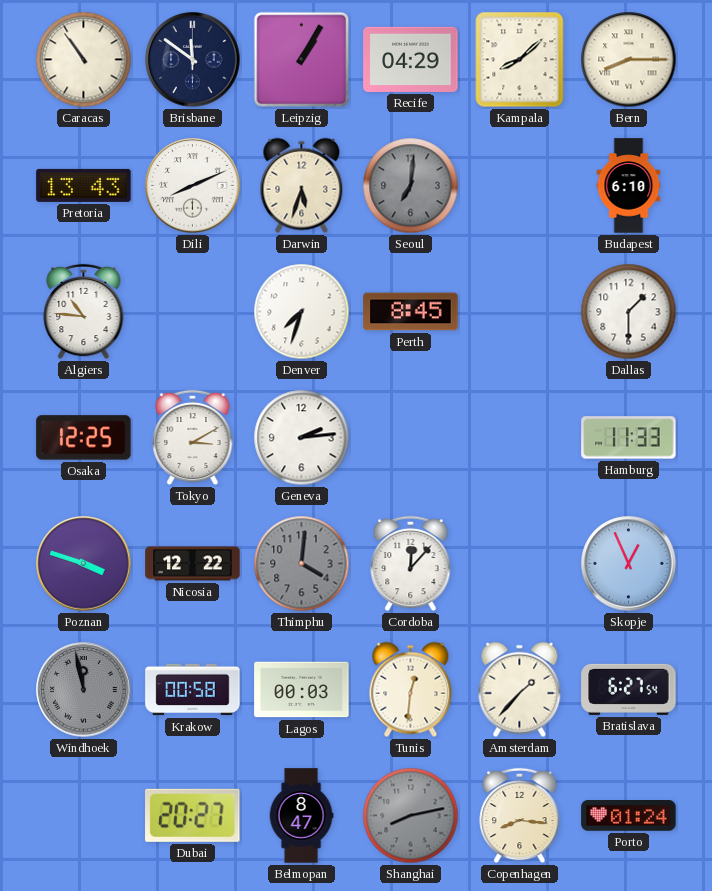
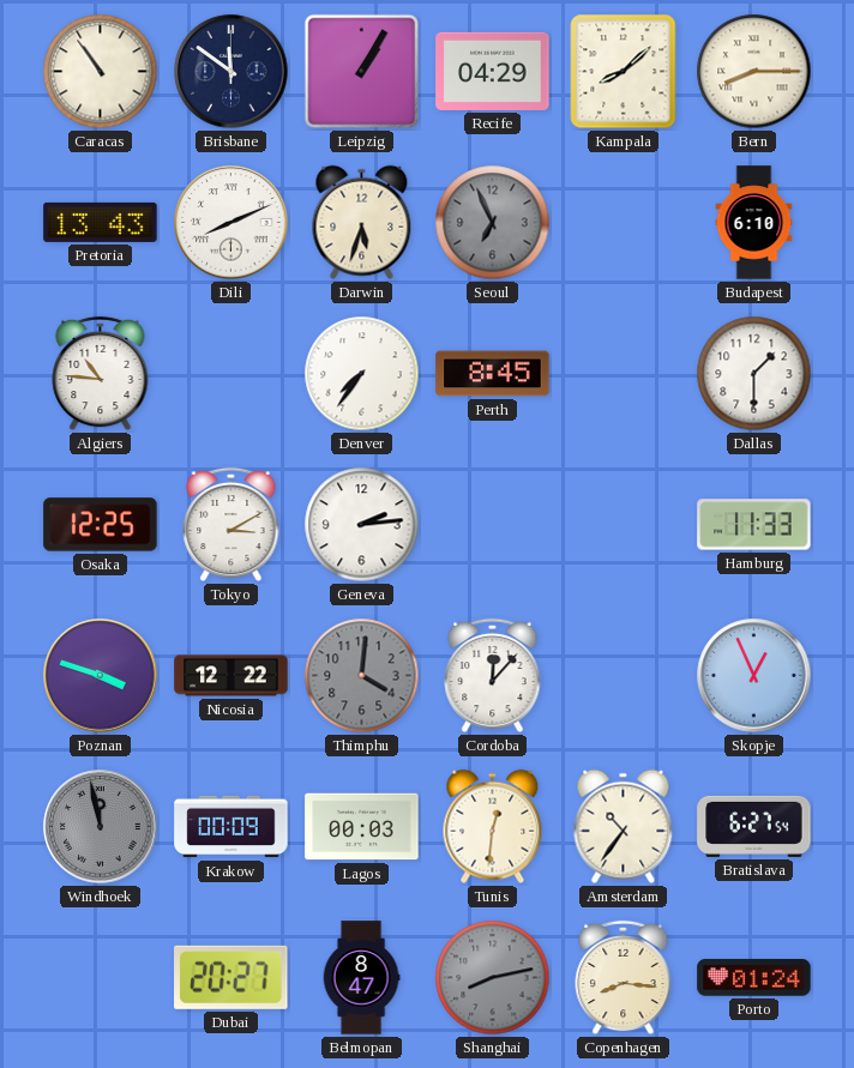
Seoul: 7:01 -> 6:56 (493, 223)
Denver: 7:33 -> 7:36 (362, 374)
Krakow: 00:58 -> 00:09 (231, 827)
Amsterdam: 1:37 -> 10:36 (624, 827)
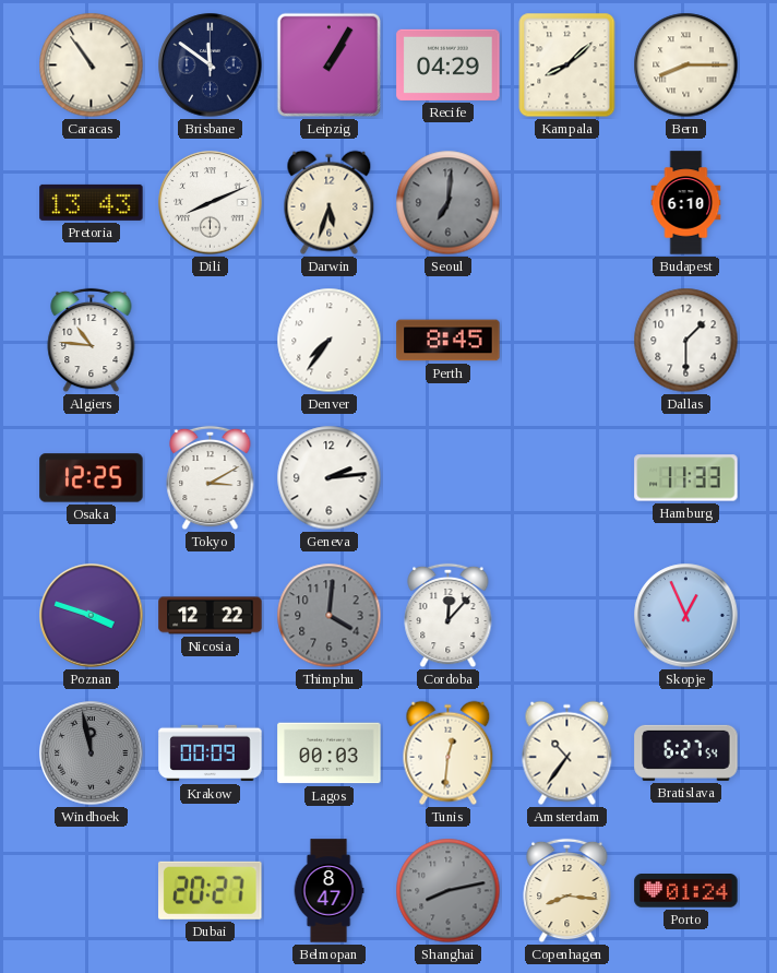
Seoul: 6:56 -> 7:01 (449, 203)
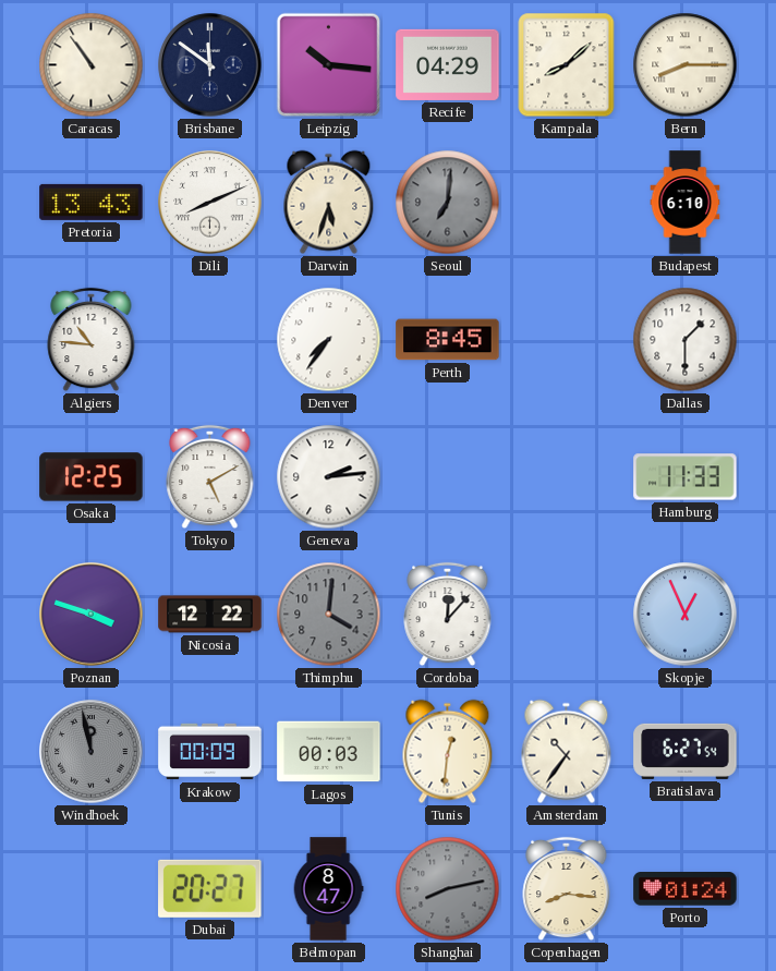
Leipzig: 1:05 -> 10:16 (329, 65)
Tokyo: 3:10 -> 5:10 (210, 477)
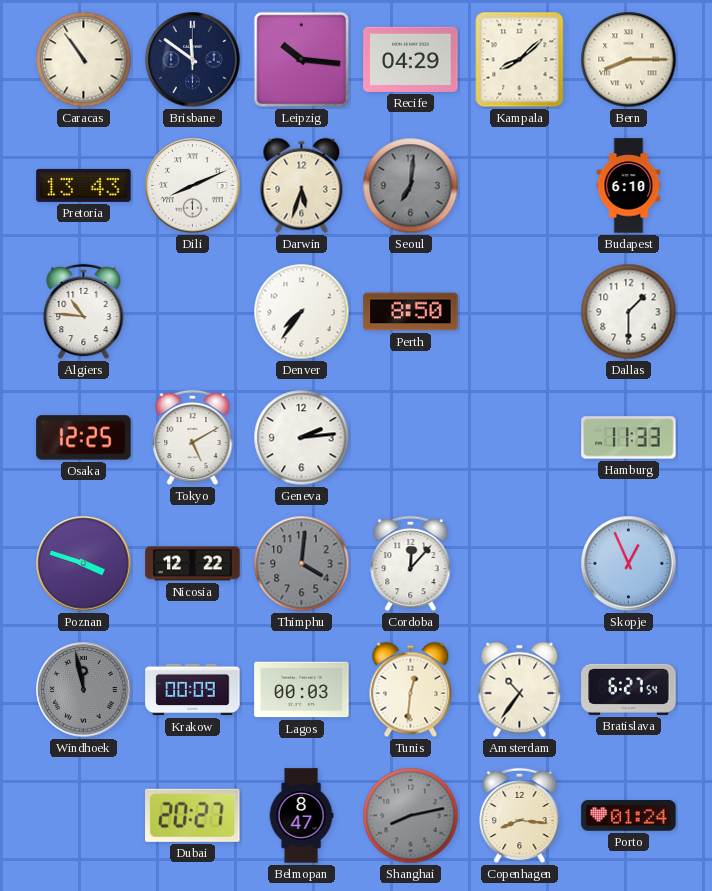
Perth: 8:45 -> 8:50 (411, 312)
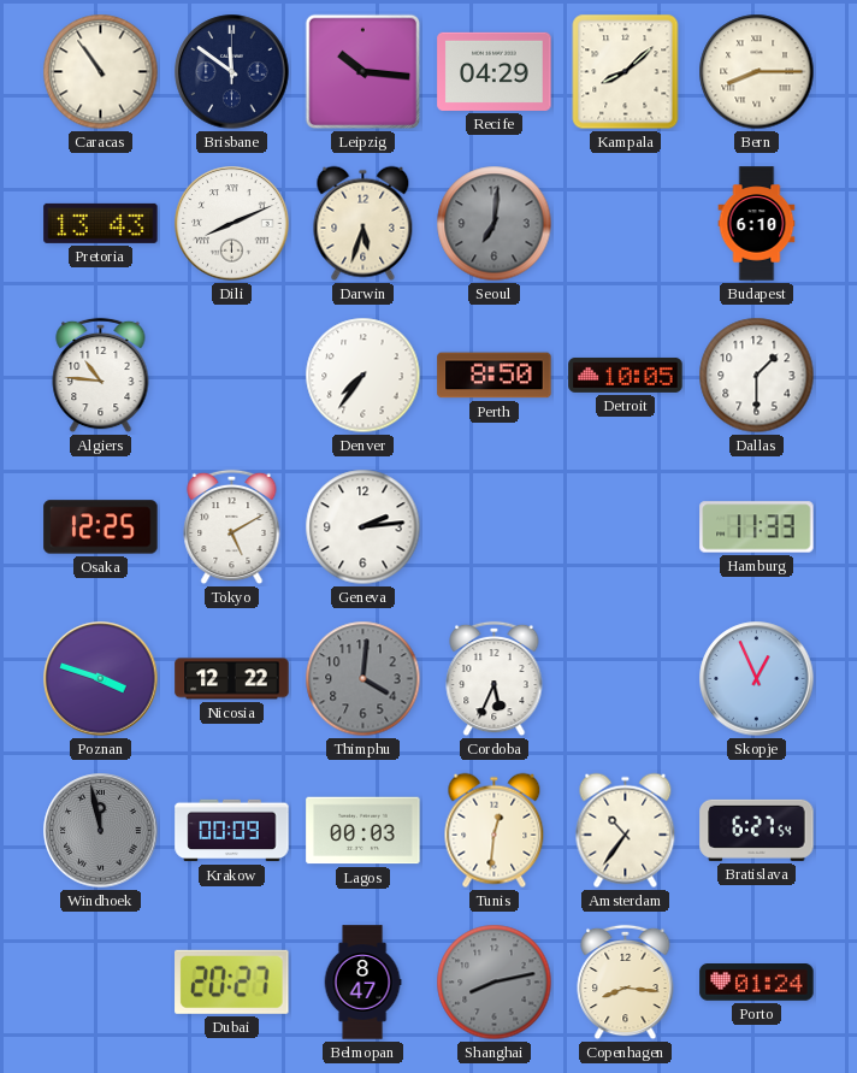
Detroit: none -> 10:05 (626, 375)
Cordoba: 12:07 -> 5:34 (495, 679)
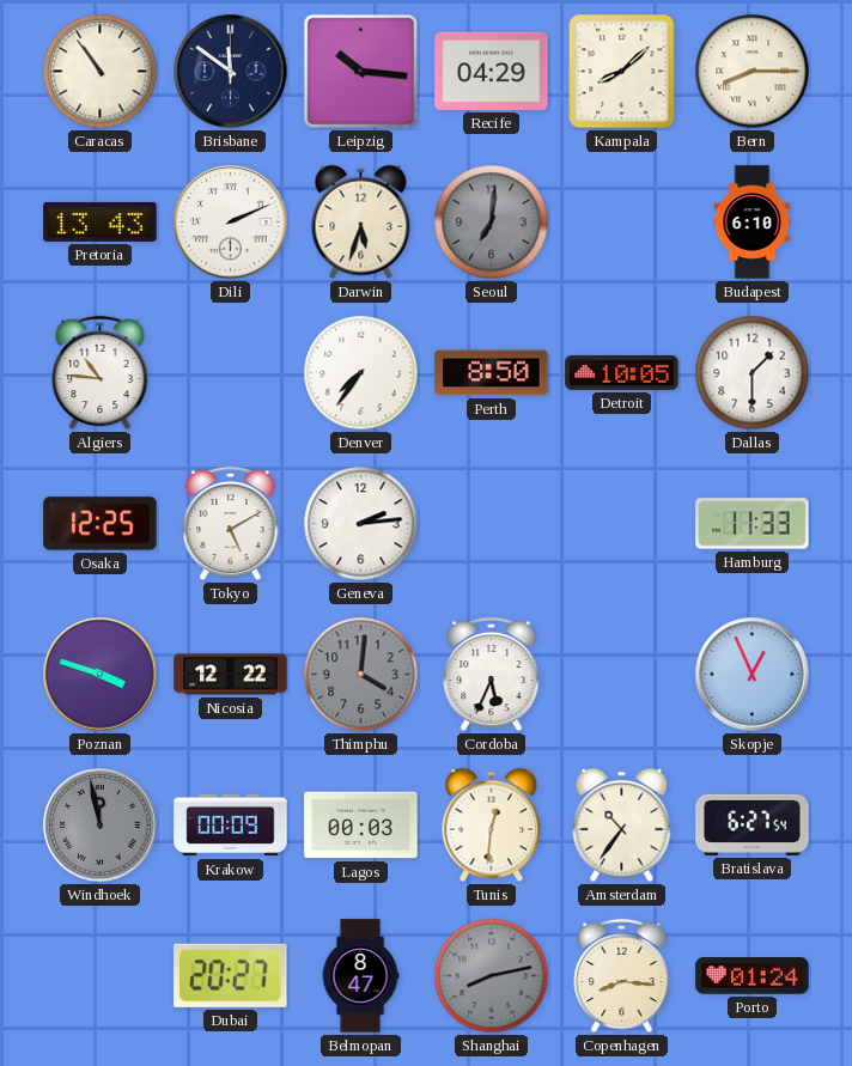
Dili: 8:11 -> 2:11 (231, 223)
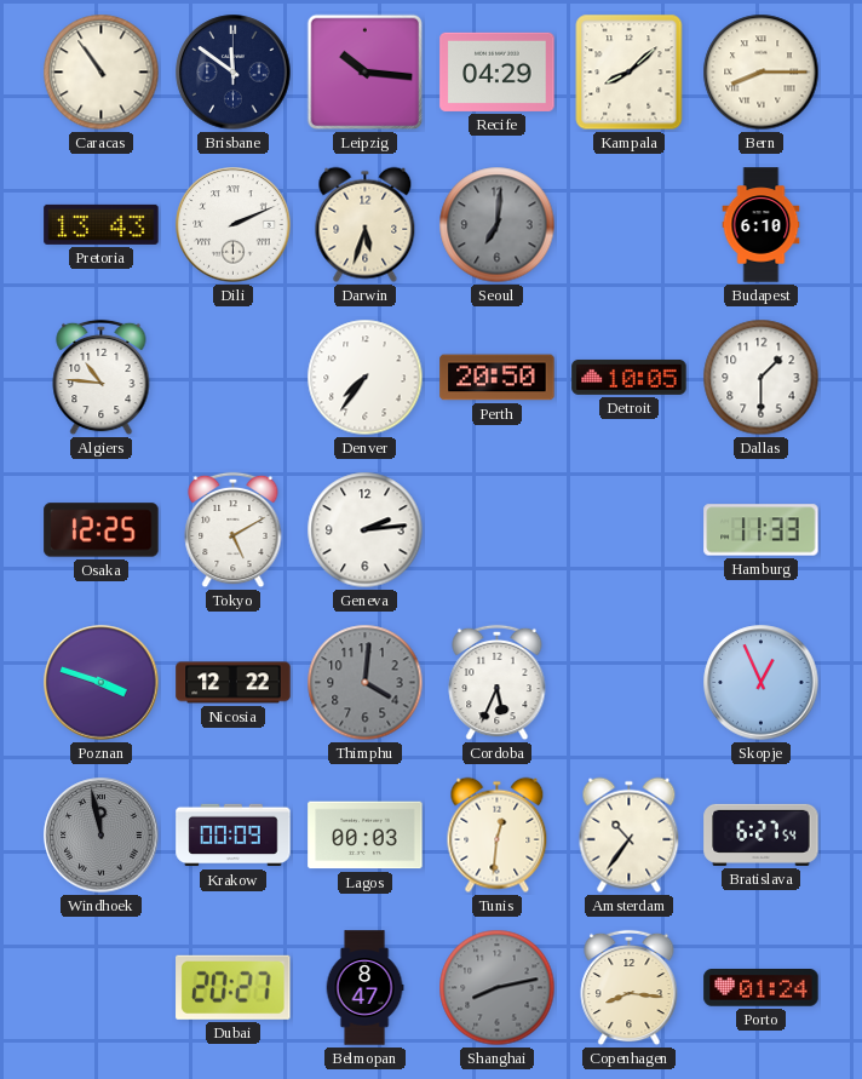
Perth: 8:50 -> 20:50 (498, 378)
